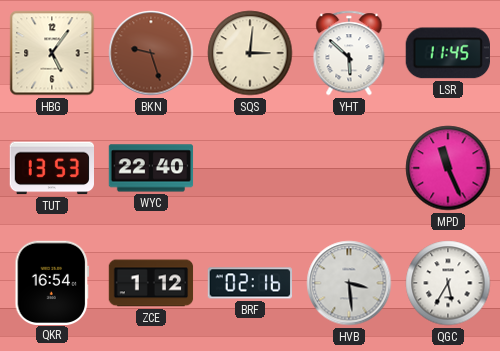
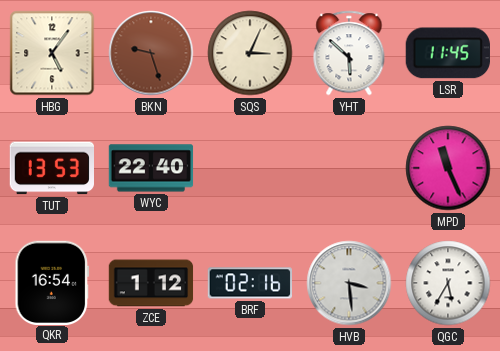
SQS: 3:01 -> 3:04 (250, 53)
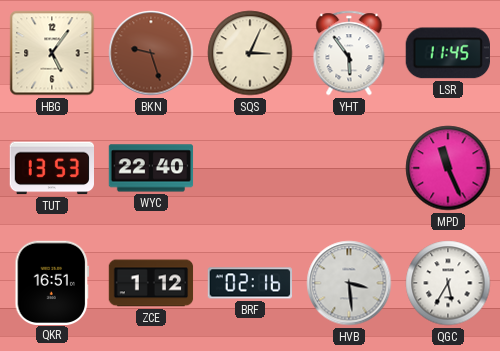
YHT: 5:52 -> 5:54 (349, 53)
QKR: 16:54 -> 16:51 (52, 282)
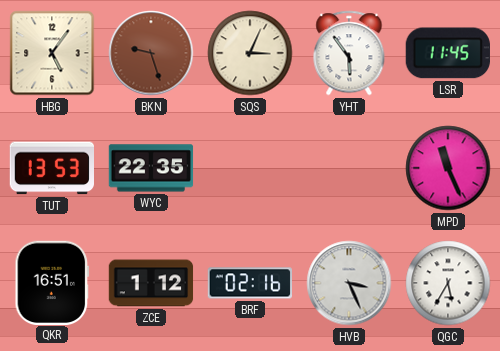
WYC: 22:40 -> 22:35 (151, 168)
HVB: 3:29 -> 3:26 (349, 283)
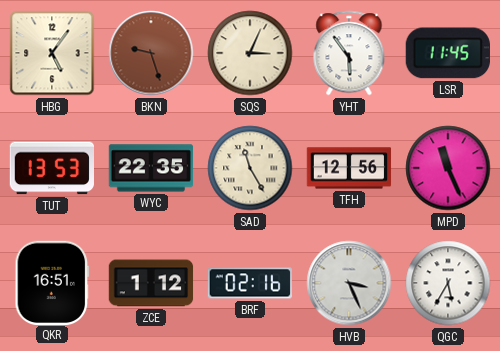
SAD: none -> 11:25 (250, 168)
TFH: none -> 12:56 (349, 168)
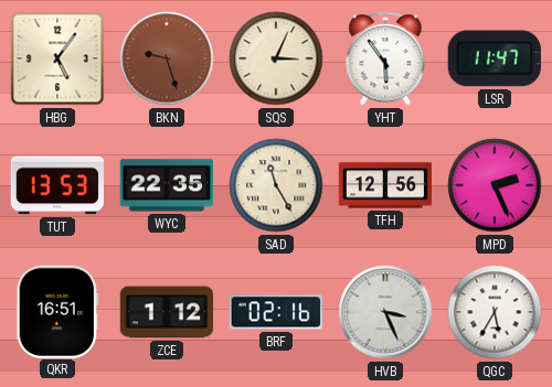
LSR: 11:45 -> 11:47 (495, 58)
MPD: 11:26 -> 2:26 (495, 185)
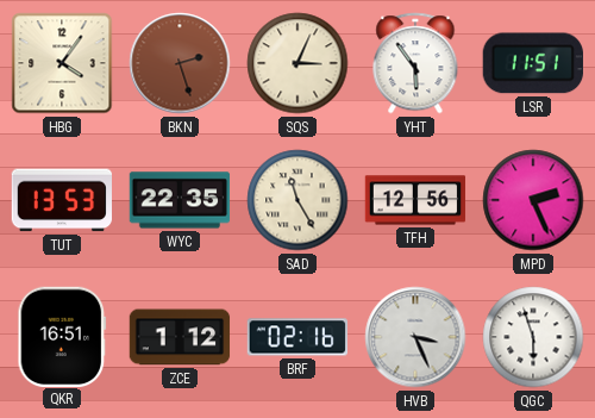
HBG: 5:06 -> 4:06 (62, 63)
BKN: 9:27 -> 2:27 (180, 63)
LSR: 11:47 -> 11:51 (533, 63)
QGC: 5:35 -> 5:57 (533, 337)
